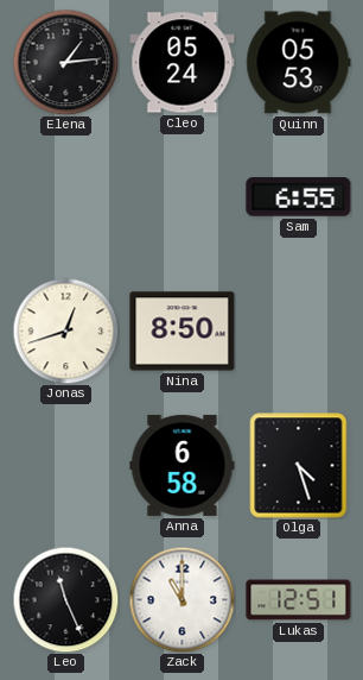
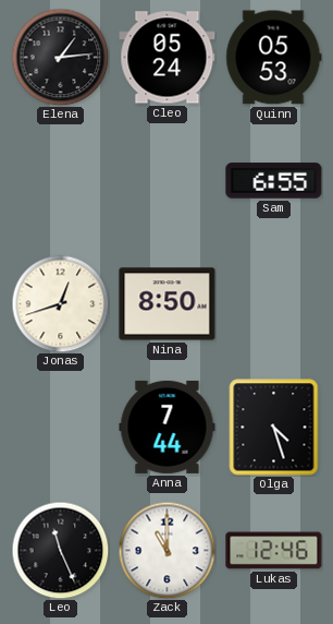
Anna: 6:58 -> 7:44 (168, 427)
Lukas: 12:51 -> 12:46 (274, 551)
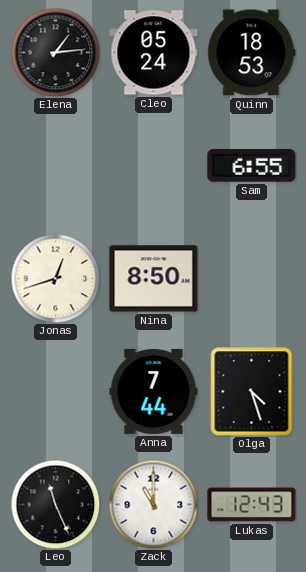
Quinn: 05:53 -> 18:53 (252, 53)
Lukas: 12:46 -> 12:43 (252, 505)
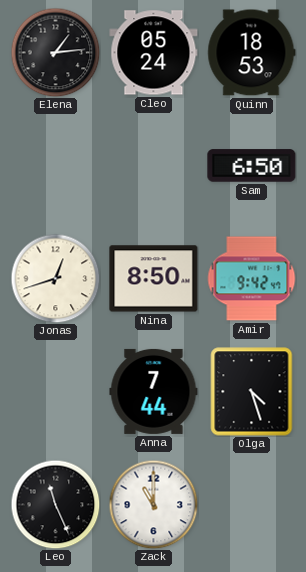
Sam: 6:55 -> 6:50 (252, 166)
Amir: none -> 9:42 (251, 279)
Lukas: 12:43 -> none (252, 505)
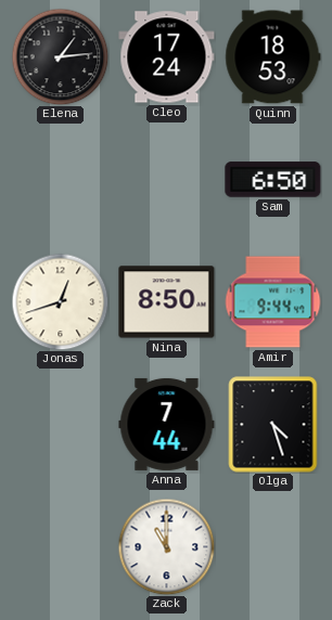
Cleo: 05:24 -> 17:24 (167, 57)
Amir: 9:42 -> 9:44 (272, 302)
Leo: 11:26 -> none (55, 504)
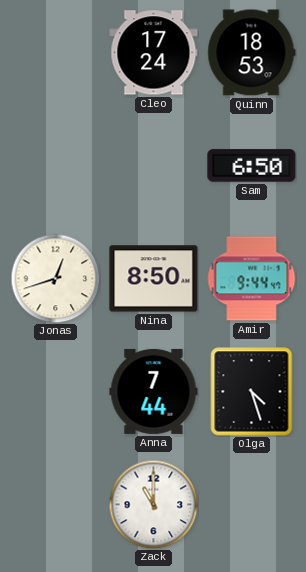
Elena: 1:14 -> none (60, 56)
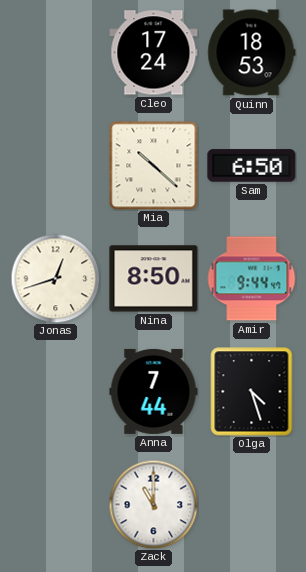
Mia: none -> 10:22 (153, 165)
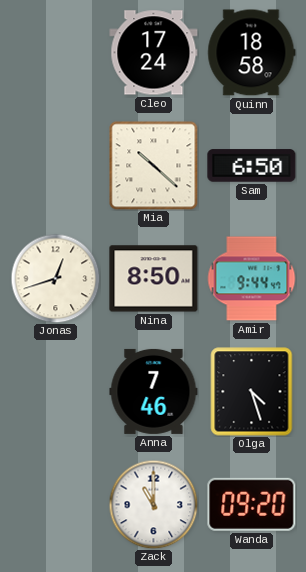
Quinn: 18:53 -> 18:58 (252, 53)
Anna: 7:44 -> 7:46 (154, 391)
Wanda: none -> 09:20 (252, 504)
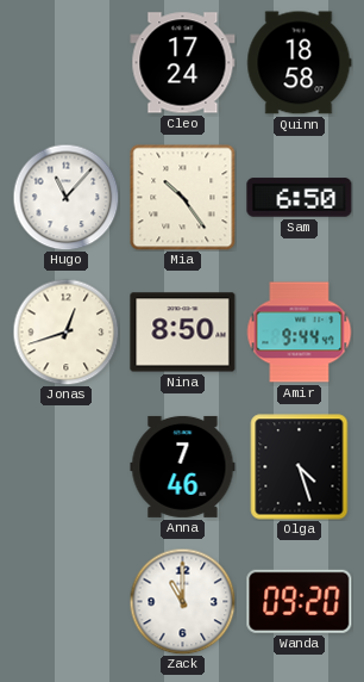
Hugo: none -> 11:07 (65, 197)
Mia: 10:22 -> 10:24 (182, 197)
